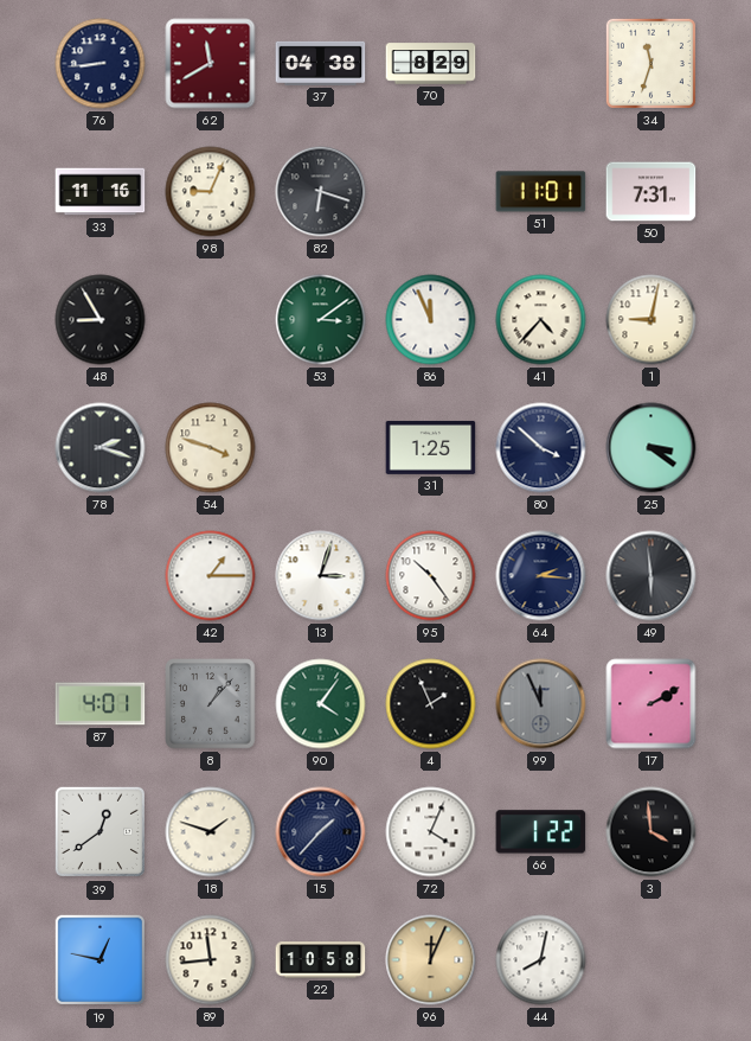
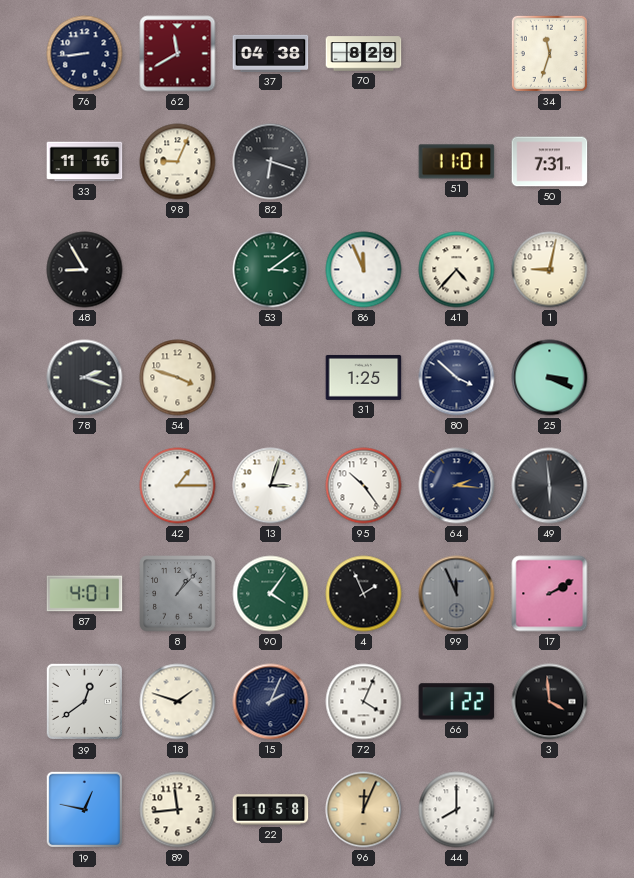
25: 3:21 -> 3:19 (550, 378)
15: 1:37 -> 2:04 (271, 702)
44: 8:02 -> 8:00 (457, 810)
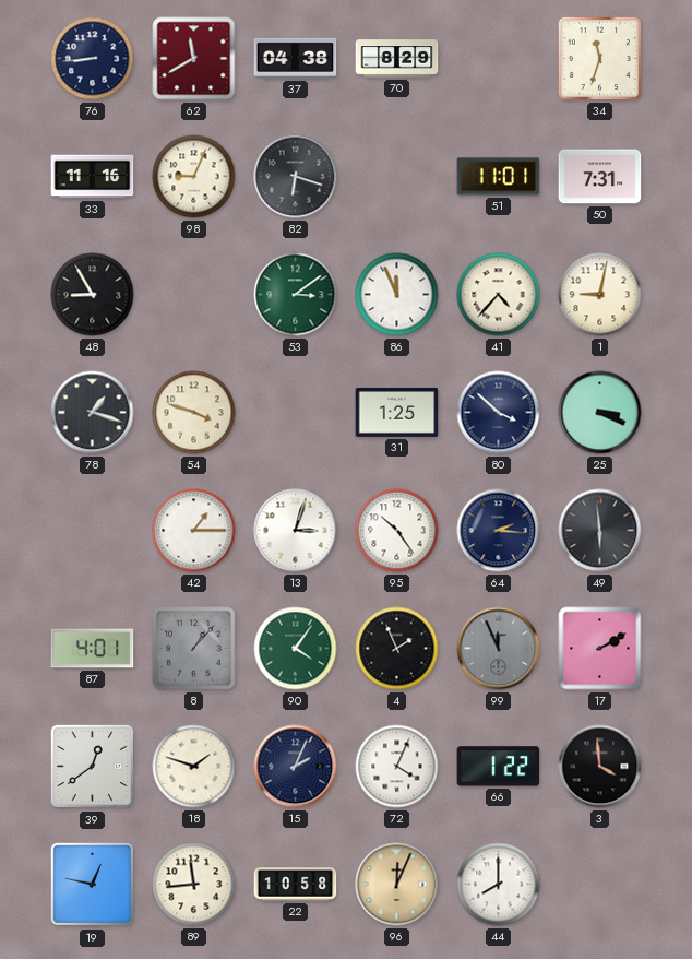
78: 2:18 -> 1:18 (93, 413)
